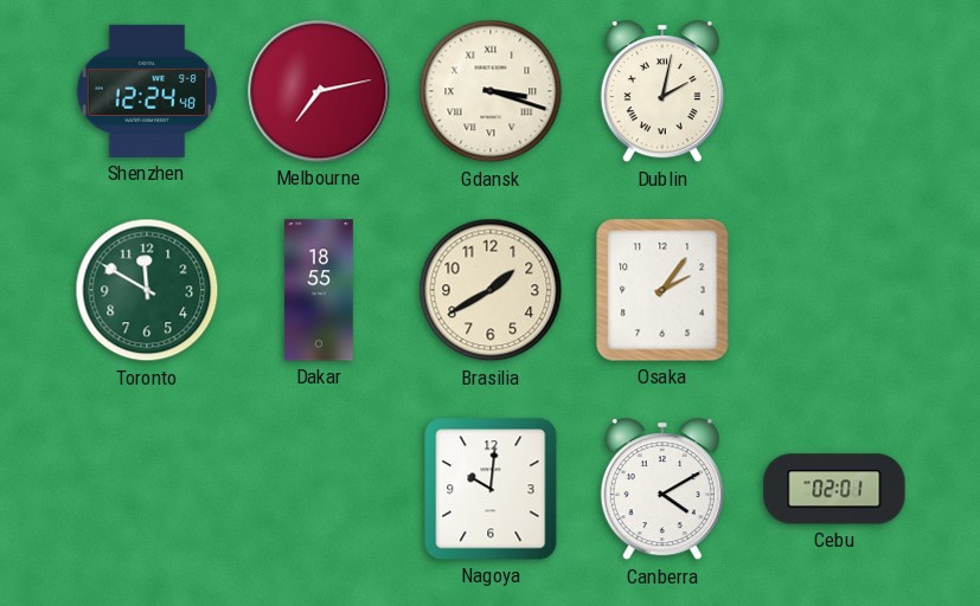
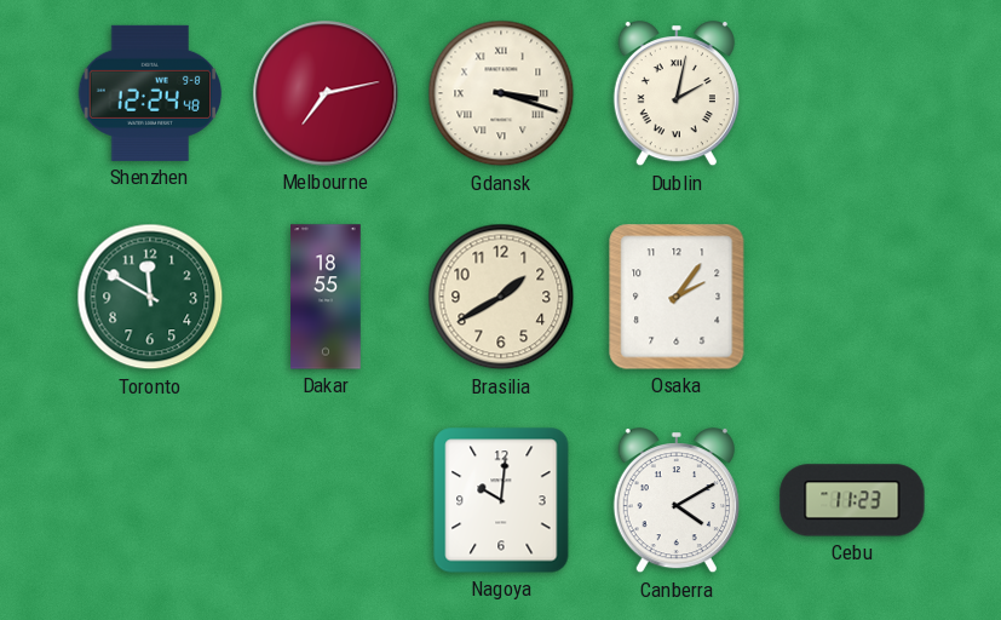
Cebu: 02:01 -> 11:23 (852, 500)
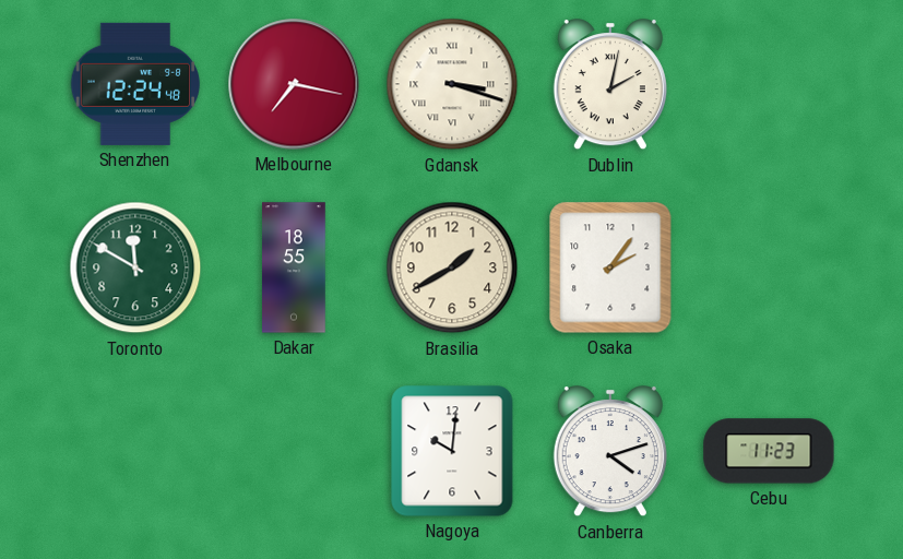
Melbourne: 7:13 -> 7:17 (294, 84)
Canberra: 4:10 -> 4:12 (610, 452)
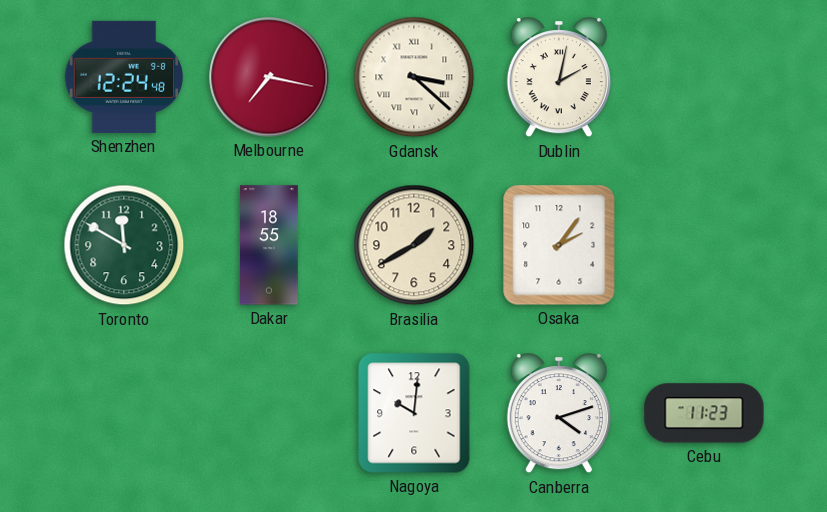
Gdansk: 3:18 -> 3:22 (414, 77)
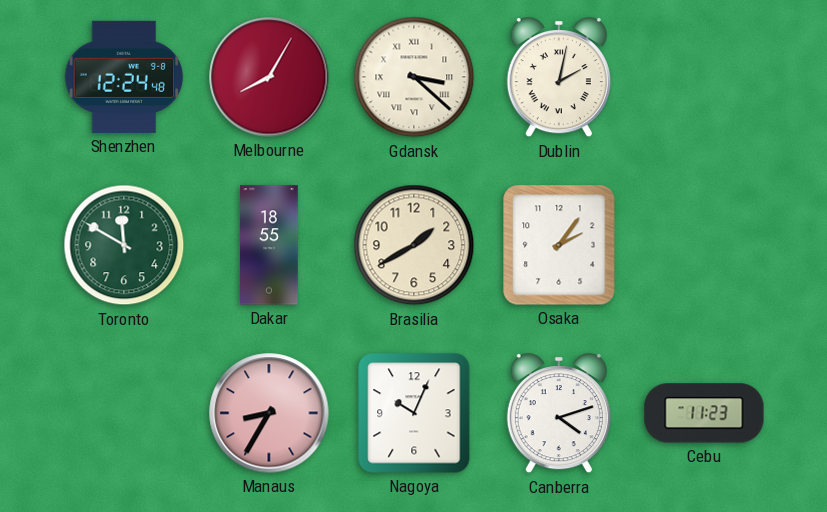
Melbourne: 7:17 -> 8:05 (269, 77)
Manaus: none -> 8:35 (269, 413)
Nagoya: 10:01 -> 10:04 (414, 413)
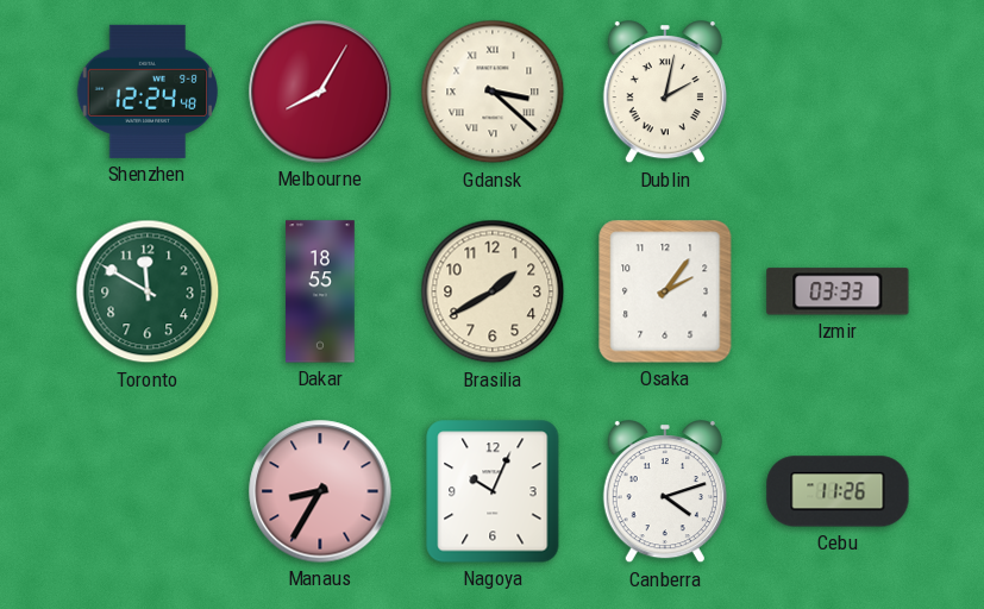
Izmir: none -> 03:33 (838, 291)
Cebu: 11:23 -> 11:26 (838, 491)
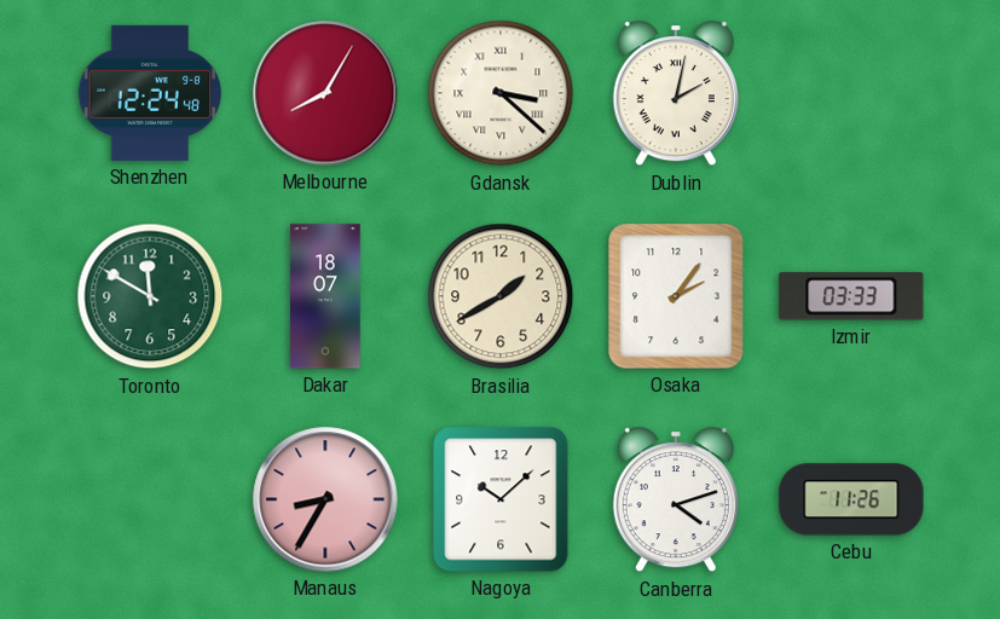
Dakar: 18:55 -> 18:07 (325, 296)
Nagoya: 10:04 -> 10:08 (501, 499)
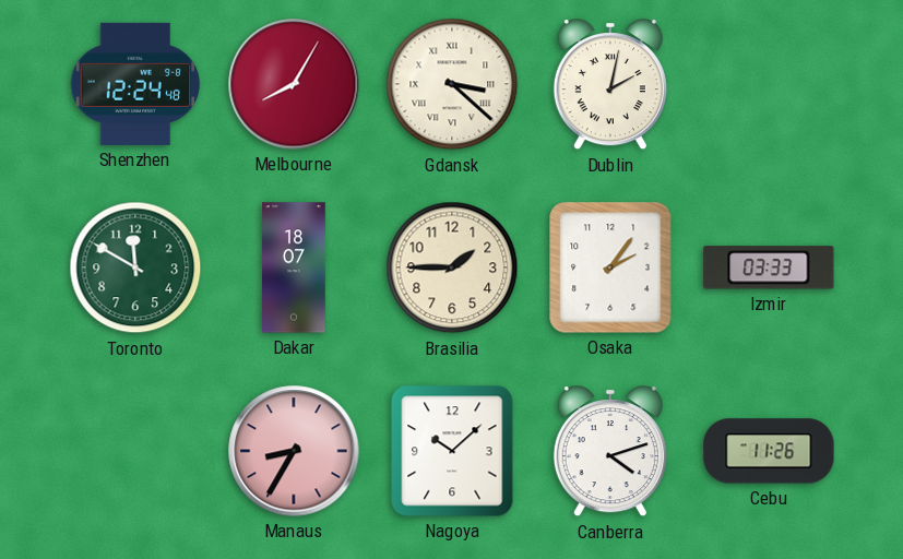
Brasilia: 1:40 -> 1:45 (452, 267)
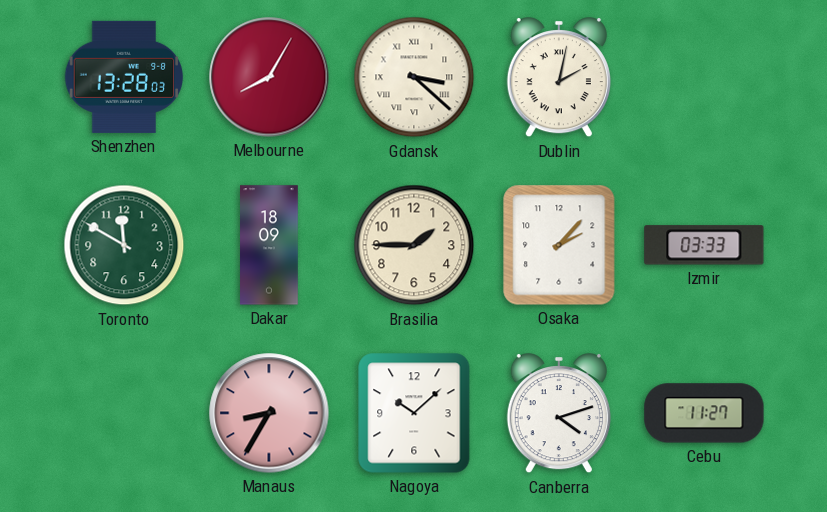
Shenzhen: 12:24 -> 13:28 (124, 77)
Dakar: 18:07 -> 18:09 (269, 245)
Osaka: 2:06 -> 2:07 (559, 245)
Cebu: 11:26 -> 11:27 (704, 413)
